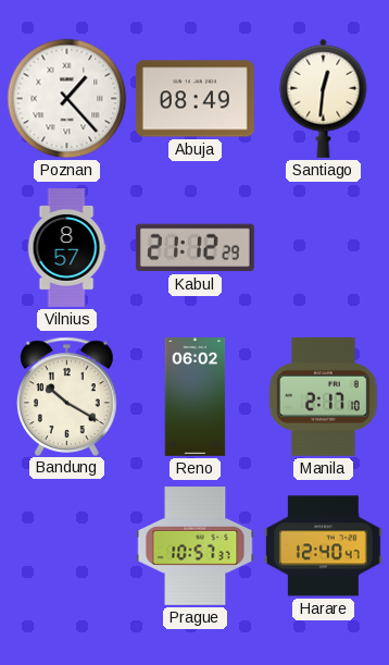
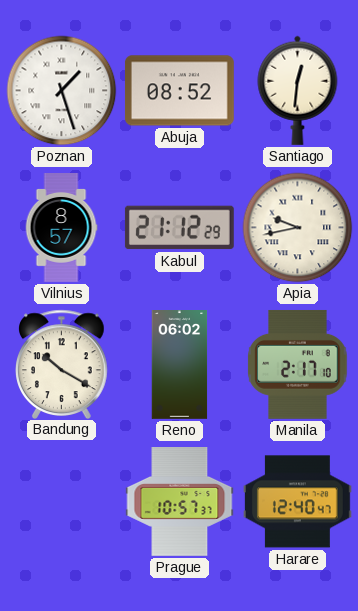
Poznan: 1:23 -> 1:27 (62, 91)
Abuja: 08:49 -> 08:52 (179, 91)
Apia: none -> 9:43 (298, 228)
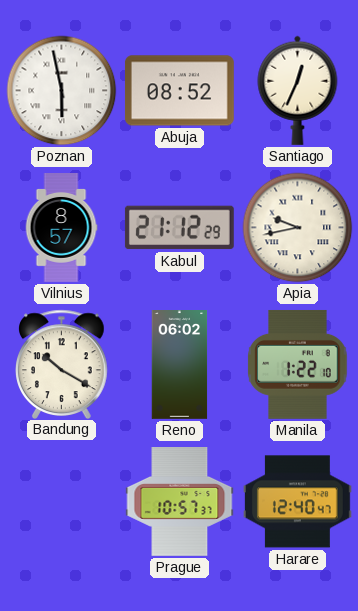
Poznan: 1:27 -> 5:58 (62, 91)
Santiago: 12:31 -> 12:34 (298, 90)
Manila: 2:17 -> 1:22 (298, 364)
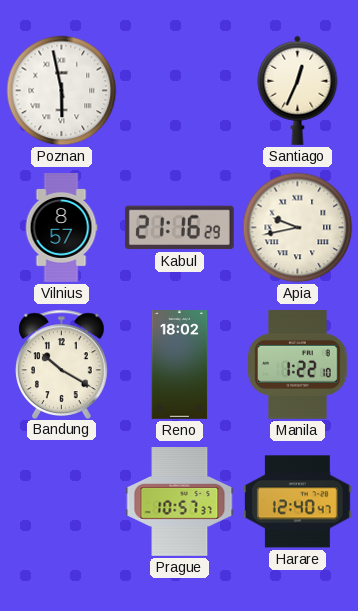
Abuja: 08:52 -> none (179, 91)
Kabul: 21:12 -> 21:16 (179, 228)
Reno: 06:02 -> 18:02 (180, 365)
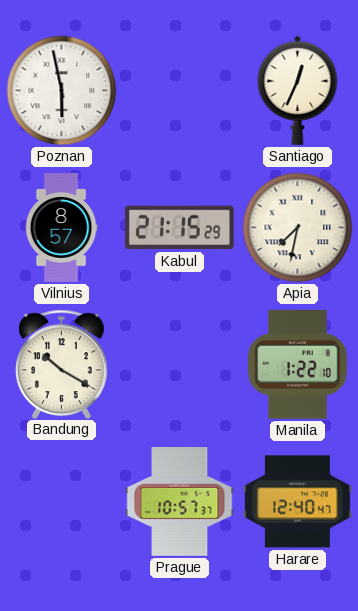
Kabul: 21:16 -> 21:15 (179, 228)
Apia: 9:43 -> 7:32 (298, 228)
Reno: 18:02 -> none (180, 365)
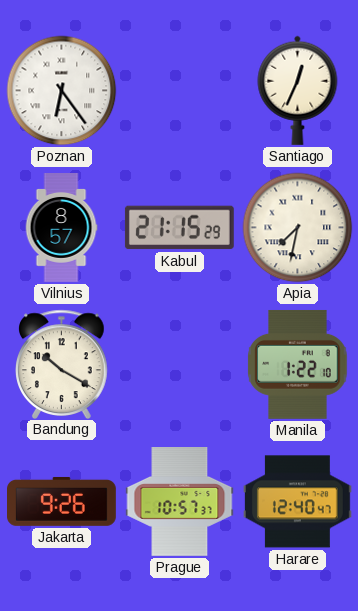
Poznan: 5:58 -> 6:24 (62, 91)
Jakarta: none -> 9:26 (62, 502)
